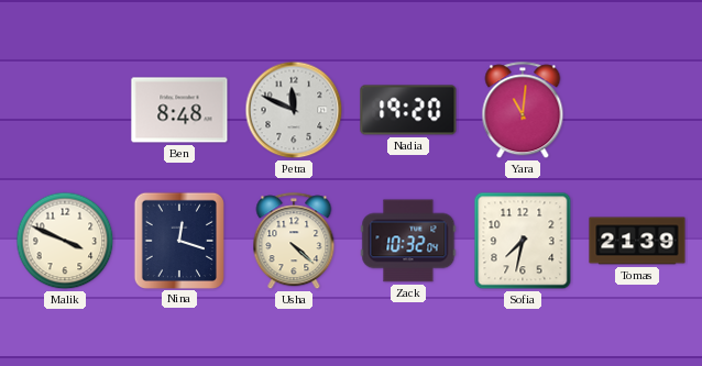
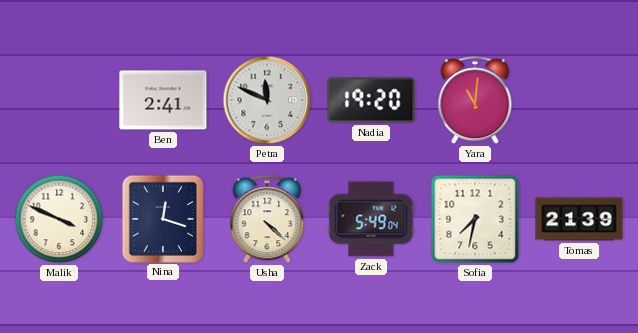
Ben: 8:48 -> 2:41 (163, 100)
Zack: 10:32 -> 5:49 (371, 219)
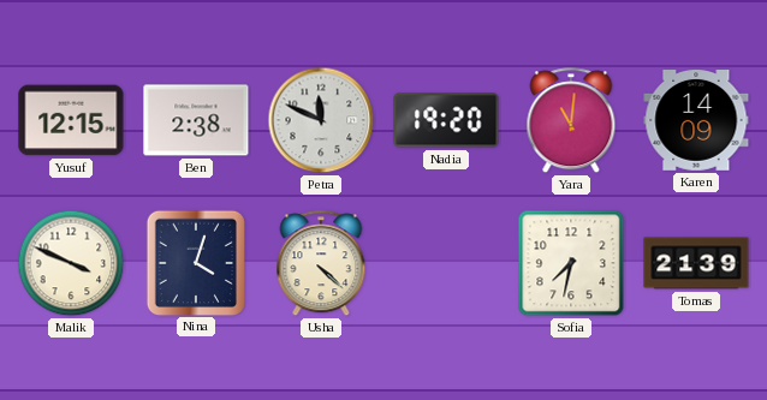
Yusuf: none -> 12:15 (71, 120)
Ben: 2:41 -> 2:38 (196, 120)
Karen: none -> 14:09 (696, 121)
Nina: 12:18 -> 4:03 (196, 262)
Zack: 5:49 -> none (371, 219)
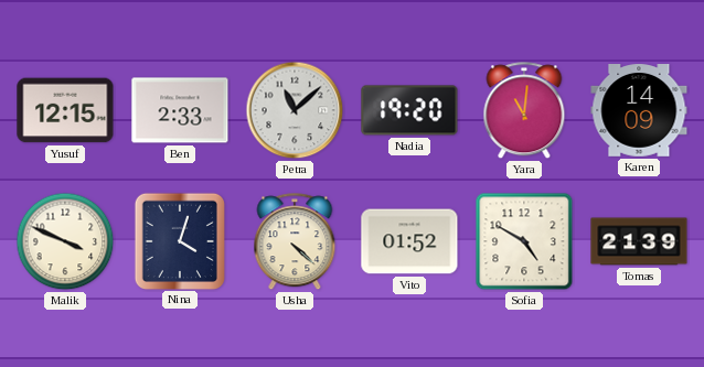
Ben: 2:38 -> 2:33 (180, 110)
Petra: 11:49 -> 11:08 (295, 110)
Vito: none -> 01:52 (409, 241)
Sofia: 7:32 -> 4:50 (524, 241)
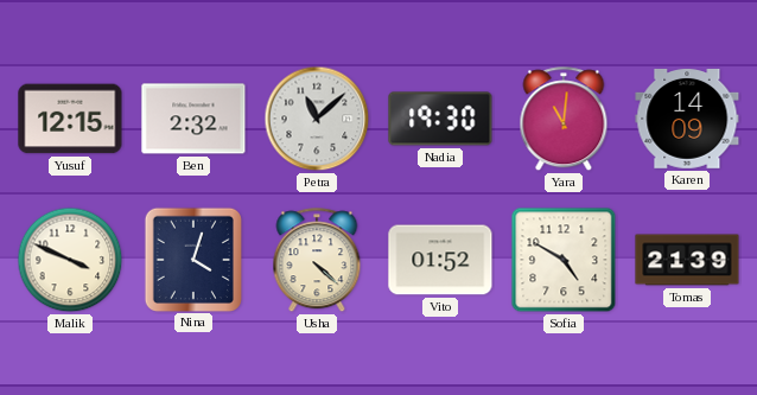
Ben: 2:33 -> 2:32 (193, 119)
Nadia: 19:20 -> 19:30 (440, 119)
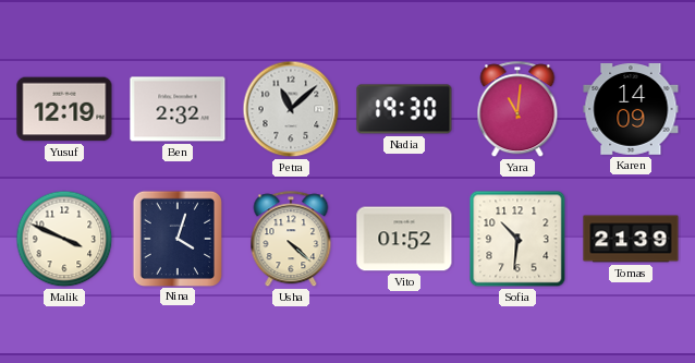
Yusuf: 12:15 -> 12:19 (64, 109)
Sofia: 4:50 -> 10:31 (517, 239)
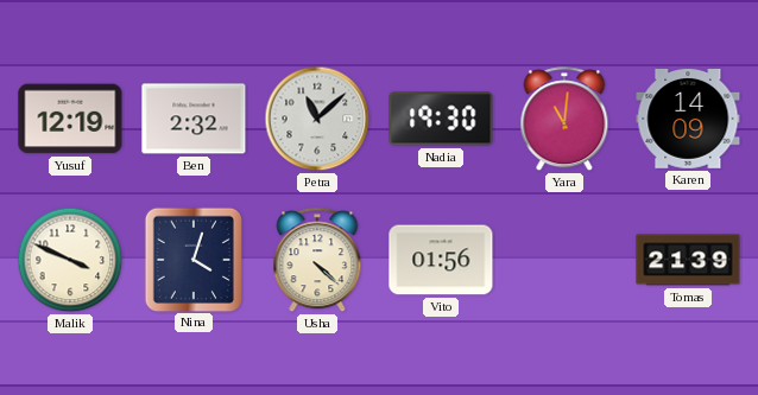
Vito: 01:52 -> 01:56 (441, 260)
Sofia: 10:31 -> none (517, 239)
